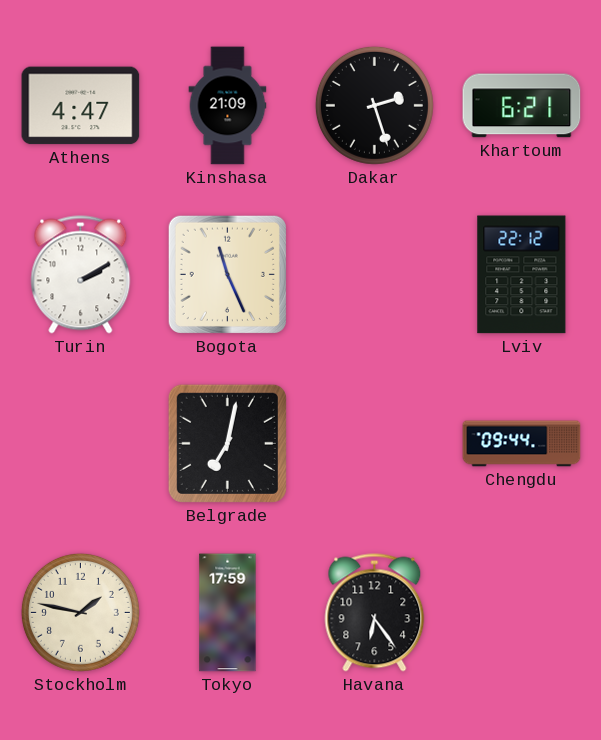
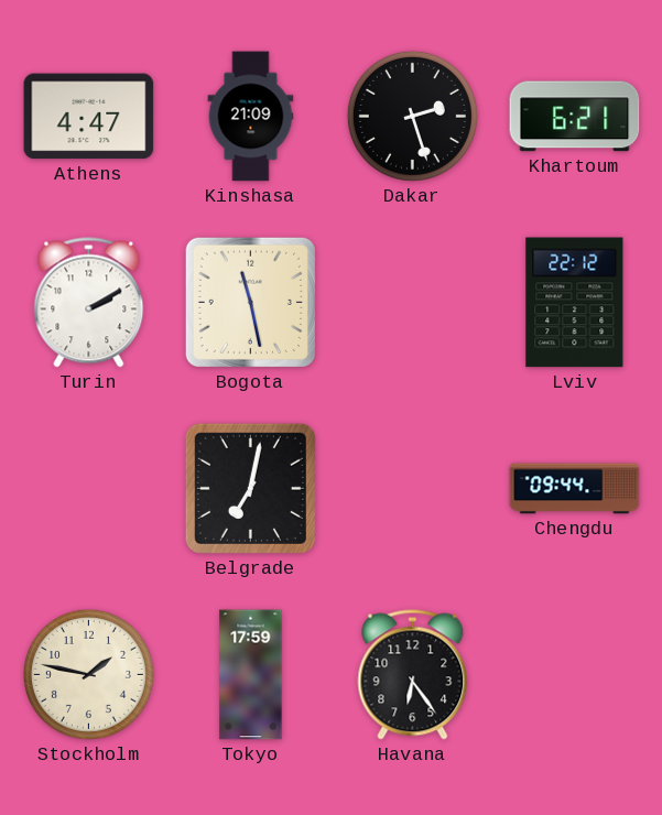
Bogota: 11:26 -> 11:28 (250, 302)
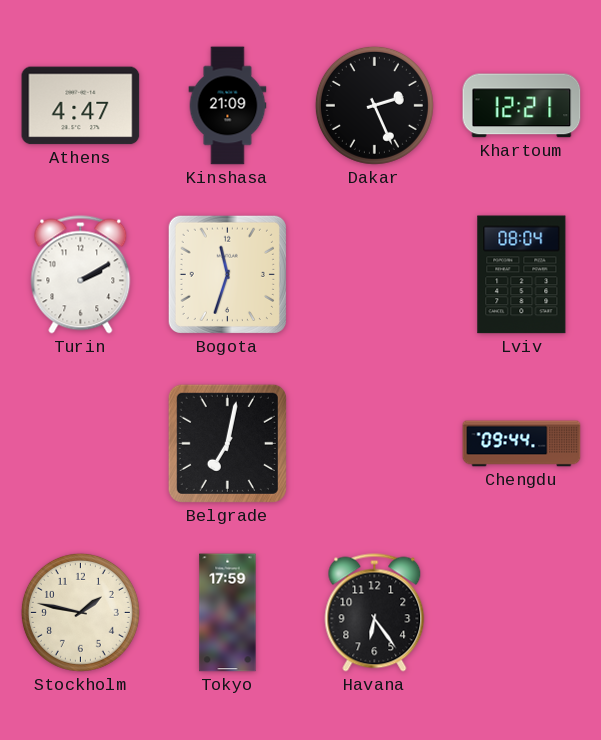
Dakar: 2:27 -> 2:26 (374, 105)
Khartoum: 6:21 -> 12:21 (522, 106)
Bogota: 11:28 -> 11:33 (227, 274)
Lviv: 22:12 -> 08:04 (522, 275)
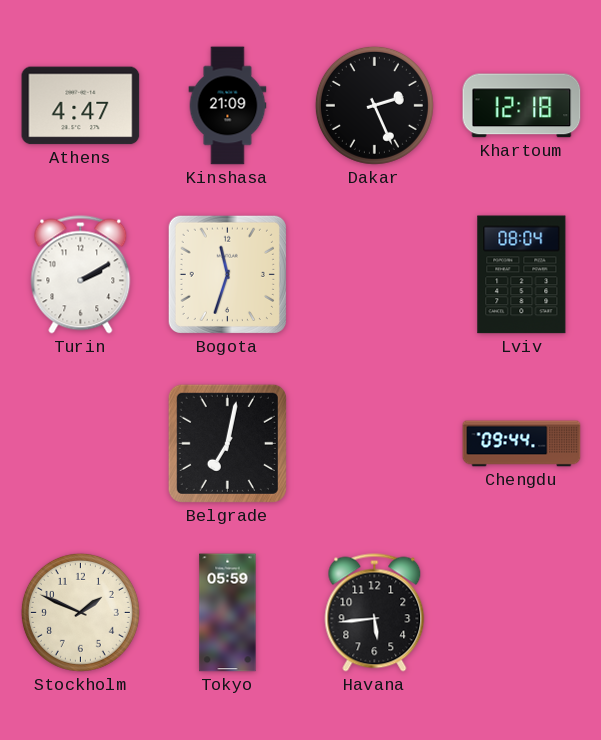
Khartoum: 12:21 -> 12:18 (522, 106)
Stockholm: 1:47 -> 1:49 (80, 612)
Tokyo: 17:59 -> 05:59 (228, 613)
Havana: 6:24 -> 5:44 (375, 613)
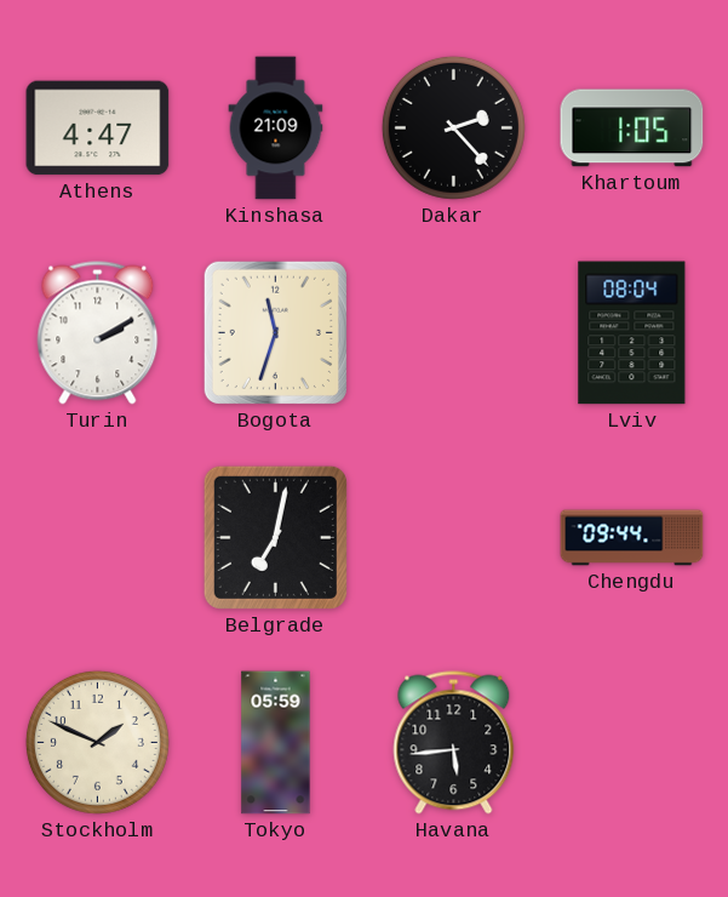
Dakar: 2:26 -> 2:23 (453, 127)
Khartoum: 12:18 -> 1:05 (632, 128)
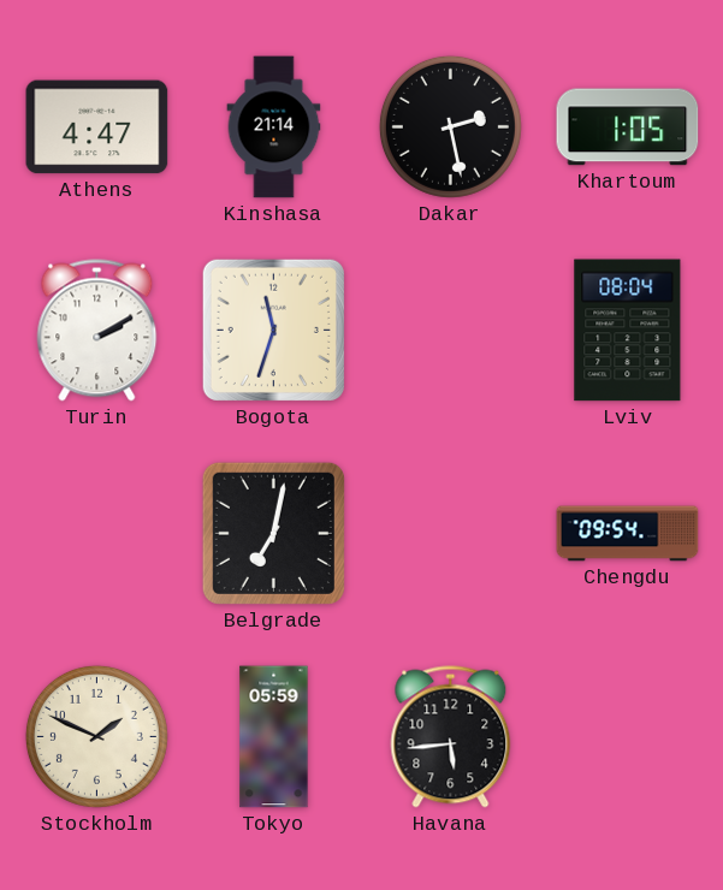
Kinshasa: 21:09 -> 21:14 (274, 127)
Dakar: 2:23 -> 2:28 (450, 126)
Chengdu: 09:44 -> 09:54 (628, 534)
